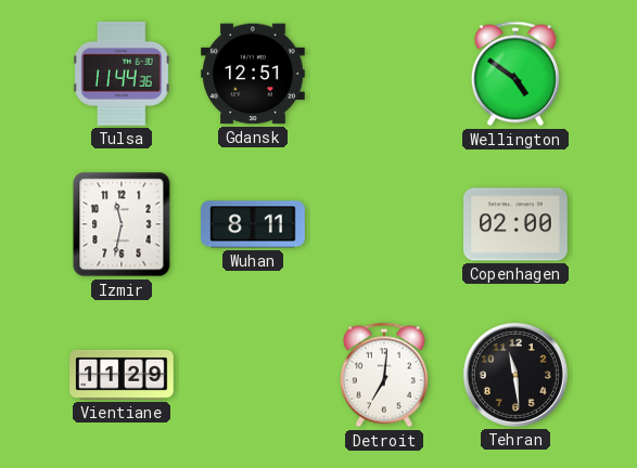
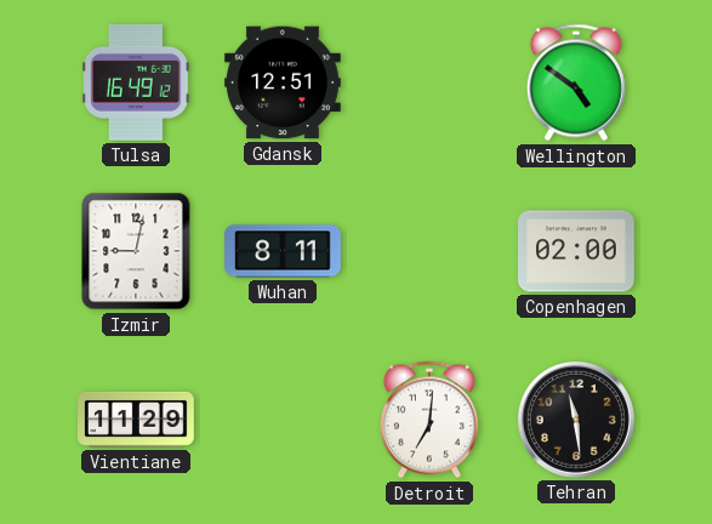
Tulsa: 11:44 -> 16:49 (137, 82)
Izmir: 11:32 -> 9:02 (136, 251)
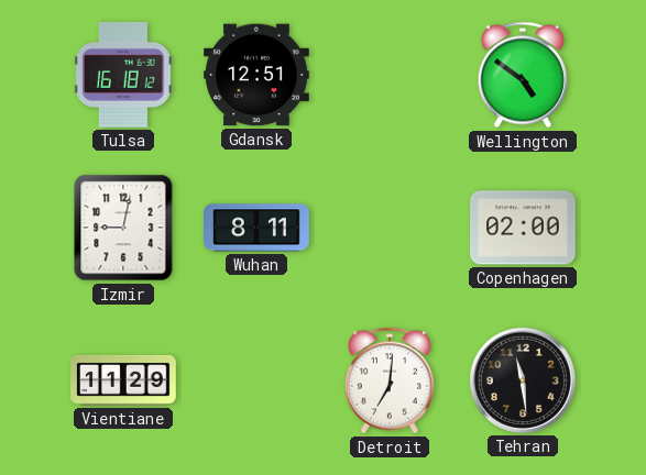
Tulsa: 16:49 -> 16:18 (124, 75)
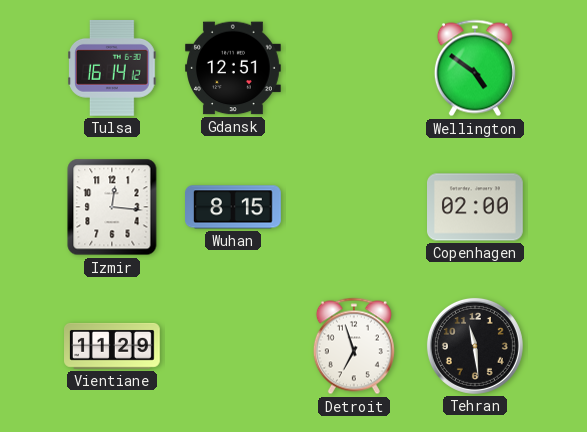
Tulsa: 16:18 -> 16:14 (113, 68)
Izmir: 9:02 -> 12:16 (112, 207)
Wuhan: 8:11 -> 8:15 (234, 207)
Detroit: 7:01 -> 6:57 (354, 346)
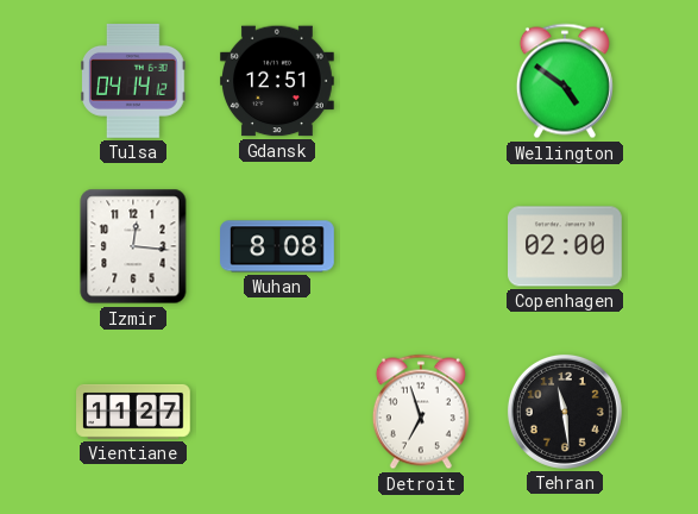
Tulsa: 16:14 -> 04:14 (134, 81)
Wuhan: 8:15 -> 8:08 (278, 246)
Vientiane: 11:29 -> 11:27 (134, 412)
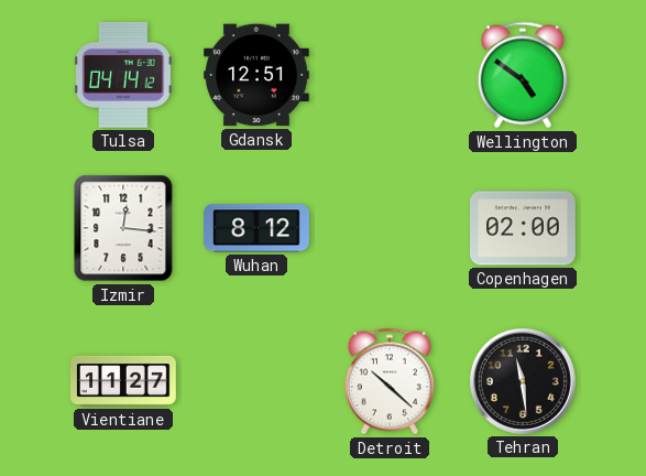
Wuhan: 8:08 -> 8:12 (258, 228)
Detroit: 6:57 -> 10:22 (390, 381)
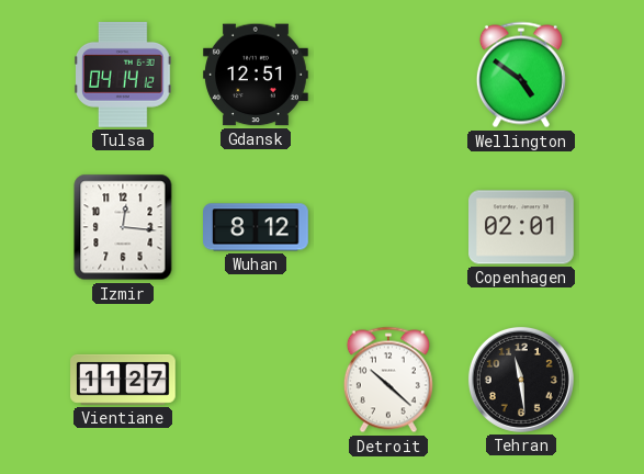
Copenhagen: 02:00 -> 02:01 (522, 227)
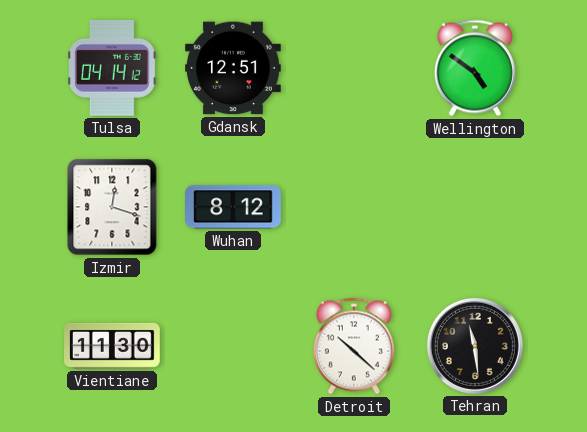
Izmir: 12:16 -> 12:18 (112, 207)
Copenhagen: 02:01 -> none (522, 227)
Vientiane: 11:27 -> 11:30 (113, 346)
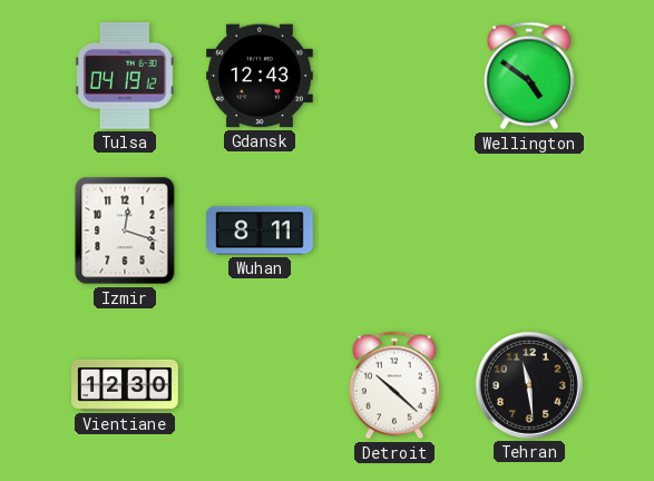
Tulsa: 04:14 -> 04:19 (126, 76)
Gdansk: 12:51 -> 12:43 (261, 76)
Wuhan: 8:12 -> 8:11 (261, 230)
Vientiane: 11:30 -> 12:30 (126, 385)
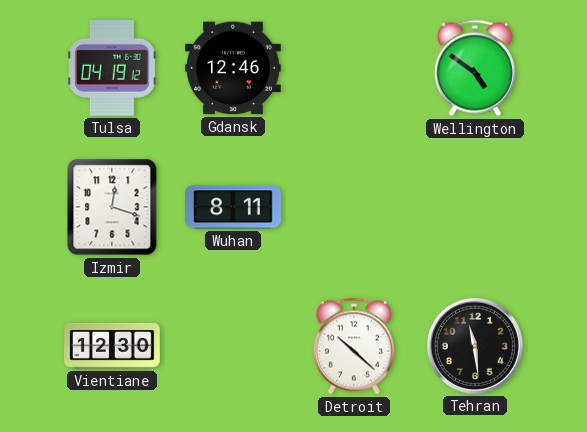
Gdansk: 12:43 -> 12:46 (234, 68)
